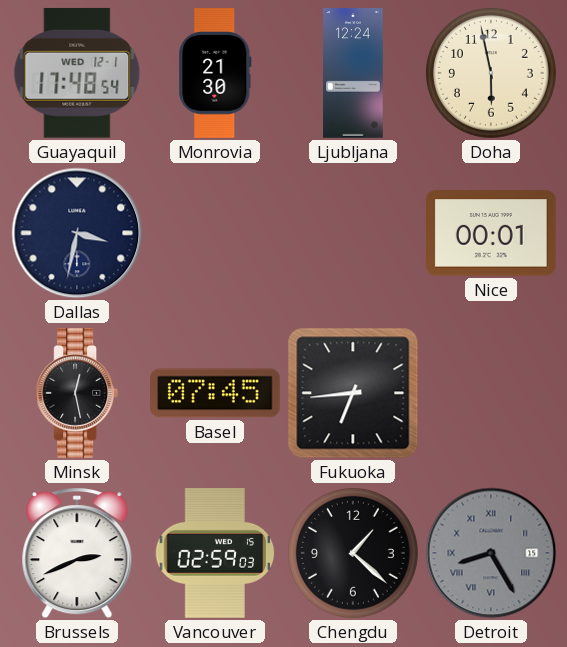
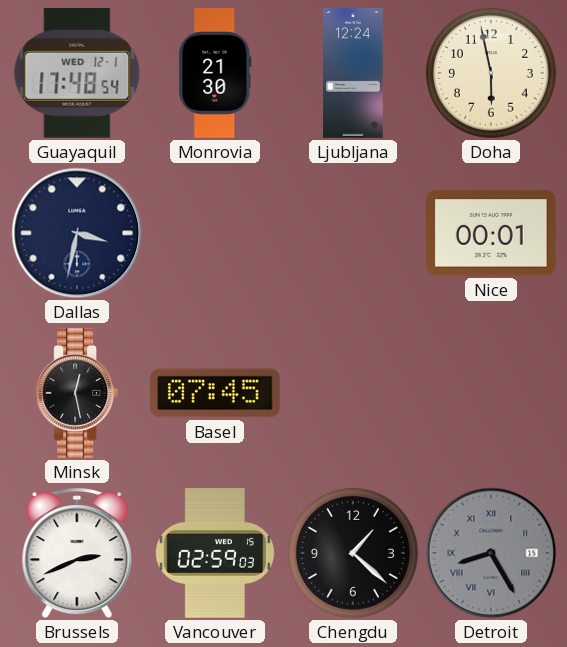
Fukuoka: 6:44 -> none (353, 393)
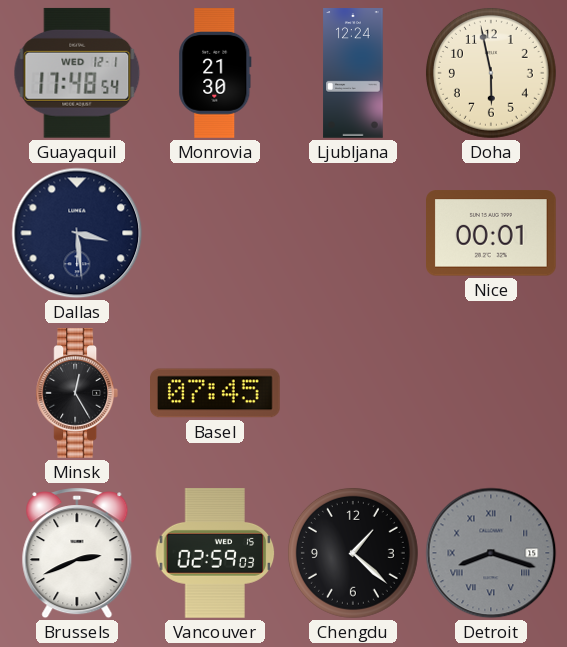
Dallas: 3:32 -> 3:29 (77, 233)
Minsk: 12:28 -> 12:25 (76, 394)
Detroit: 8:25 -> 8:18 (491, 553)
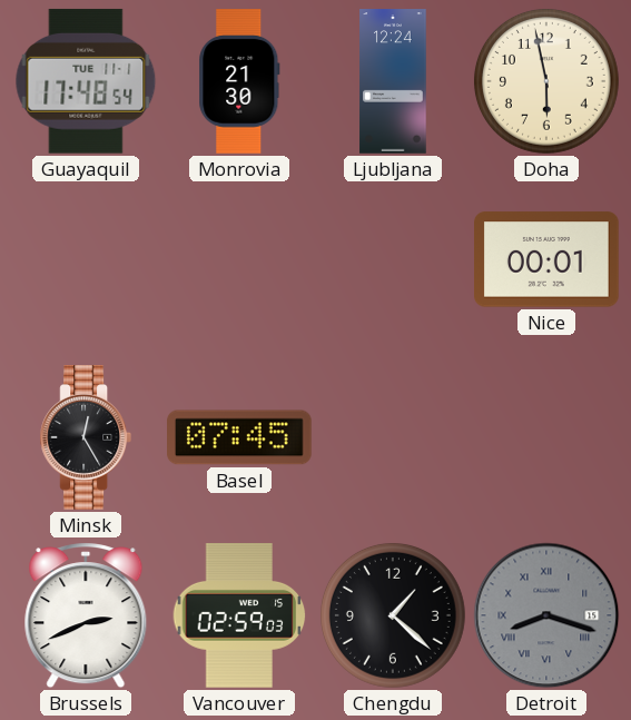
Guayaquil date: WED 12-1 -> TUE 11-1 (86, 81)
Dallas: 3:29 -> none (77, 233)
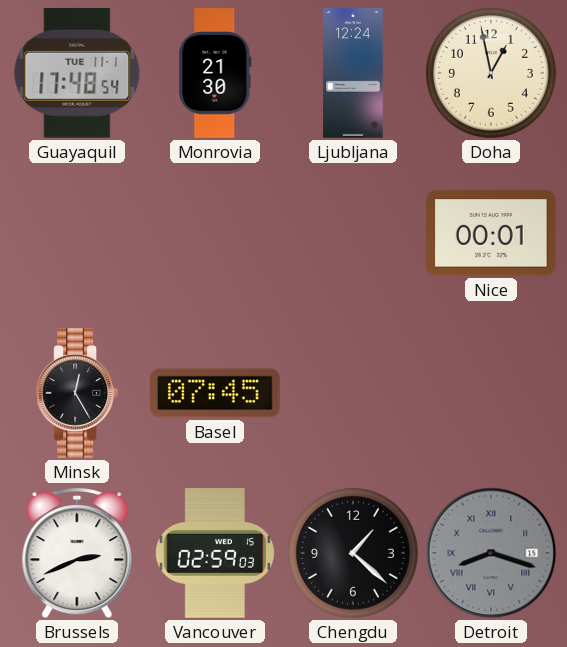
Doha: 5:58 -> 12:58 (491, 73)
